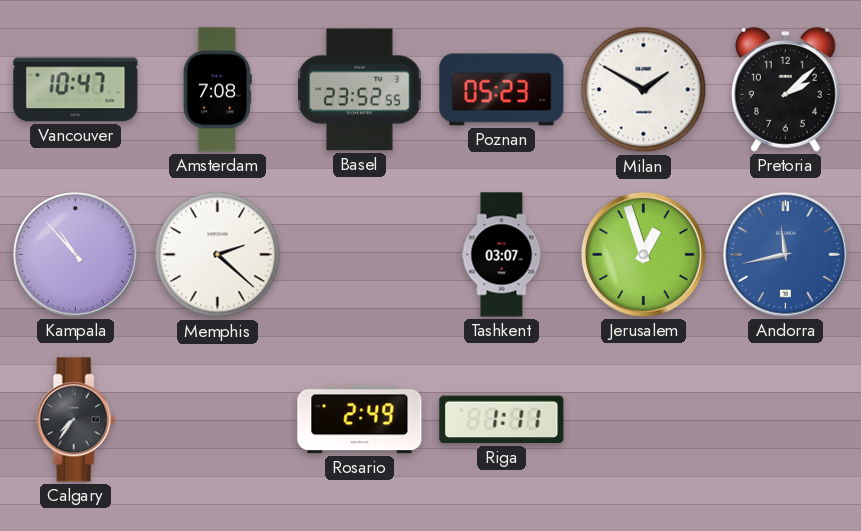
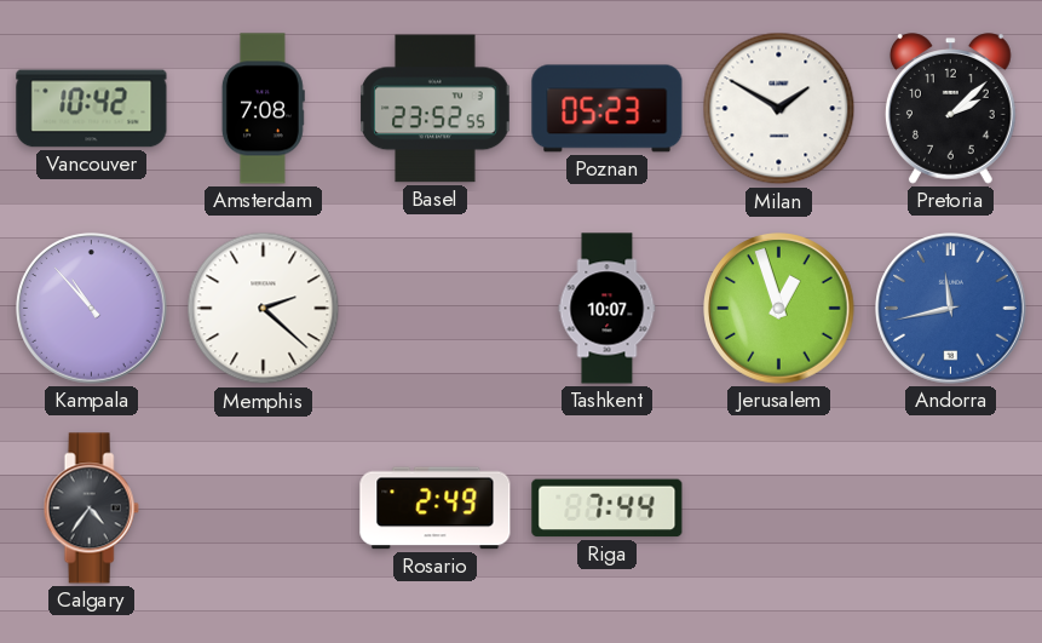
Vancouver: 10:47 -> 10:42 (92, 109)
Tashkent: 03:07 -> 10:07 (608, 309)
Calgary: 7:36 -> 4:36 (91, 509)
Riga: 1:11 -> 7:44 (608, 509)
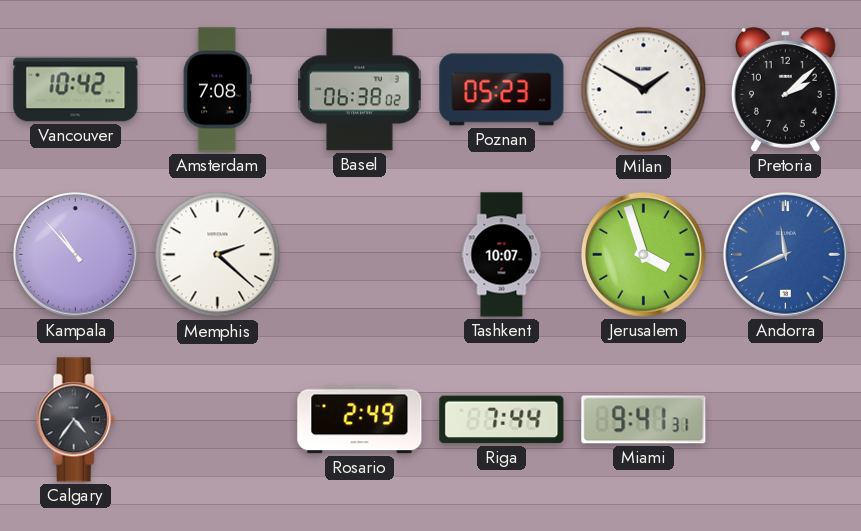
Basel: 23:52 -> 06:38 (360, 90)
Jerusalem: 12:57 -> 3:57 (644, 255)
Andorra: 11:43 -> 11:41 (786, 255)
Miami: none -> 9:41 (644, 420)
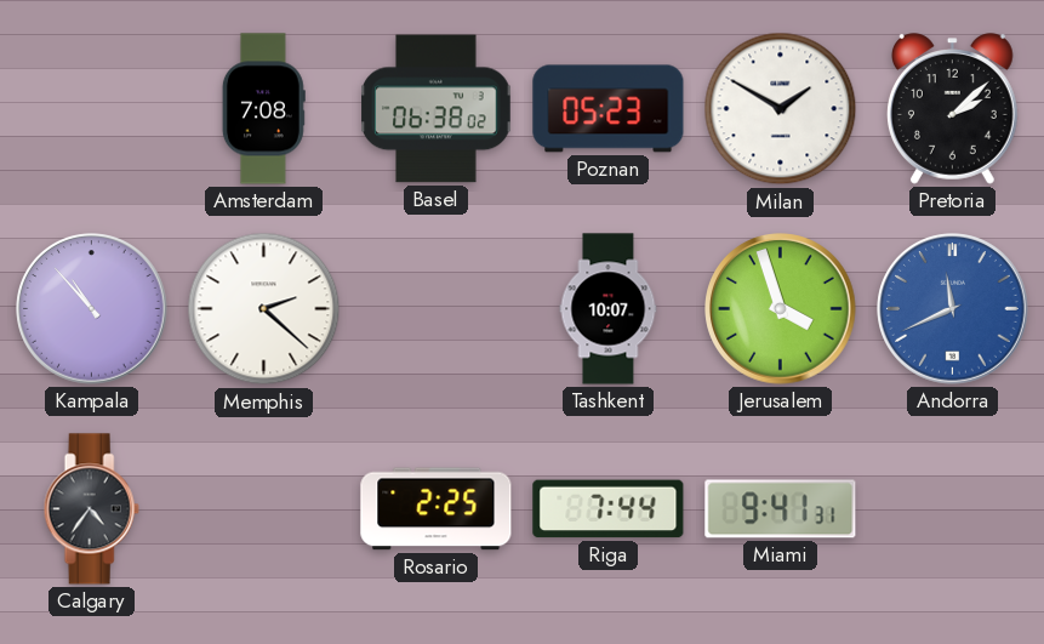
Vancouver: 10:42 -> none (76, 90)
Rosario: 2:49 -> 2:25 (437, 509)
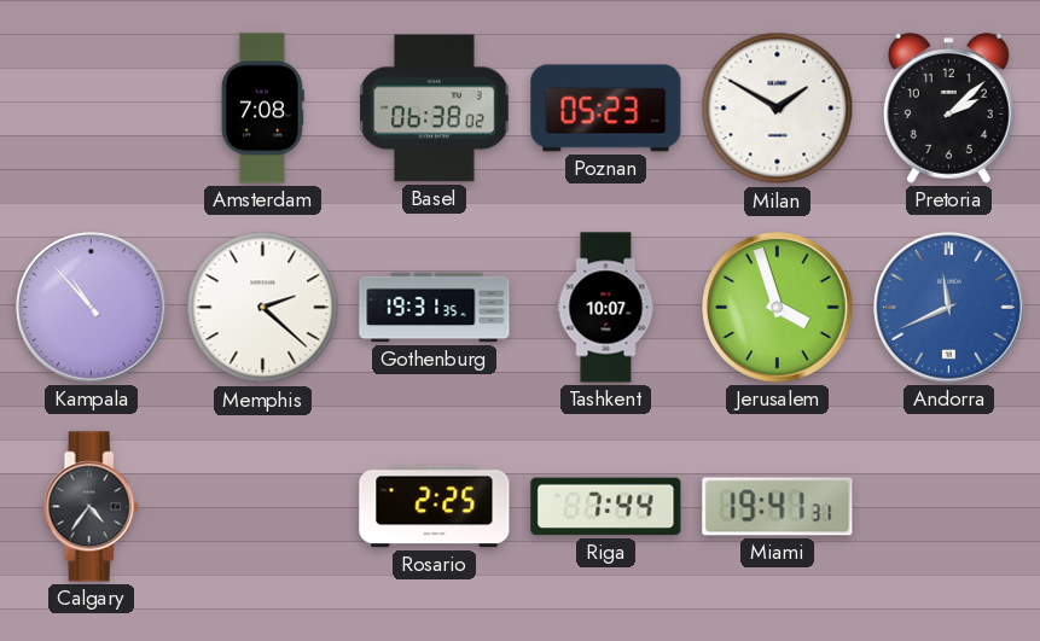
Gothenburg: none -> 19:31 (435, 308)
Miami: 9:41 -> 19:41 (778, 507)
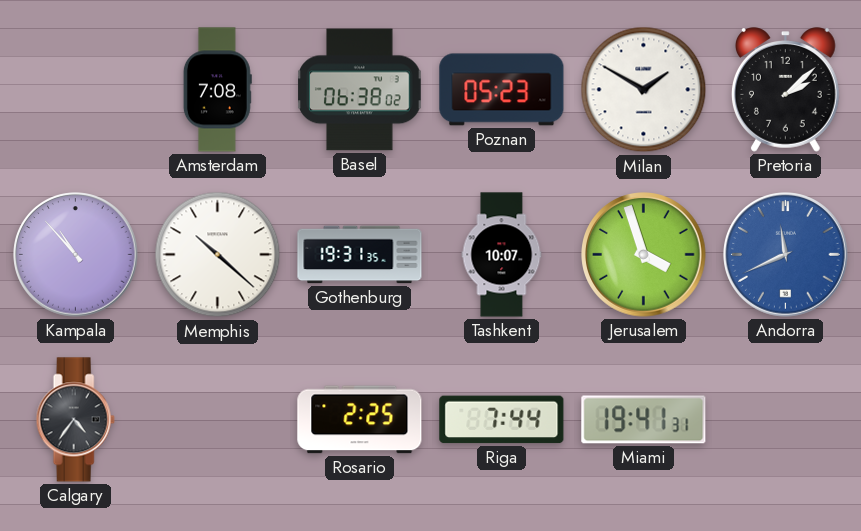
Memphis: 2:22 -> 10:22 (218, 255)
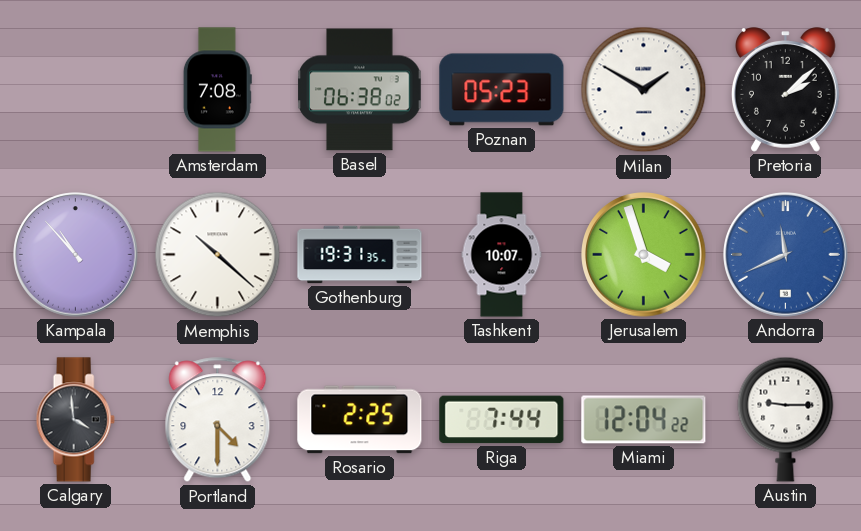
Calgary: 4:36 -> 3:59 (75, 420)
Portland: none -> 4:30 (218, 420)
Miami: 19:41 -> 12:04 (644, 420)
Austin: none -> 9:15 (786, 419)
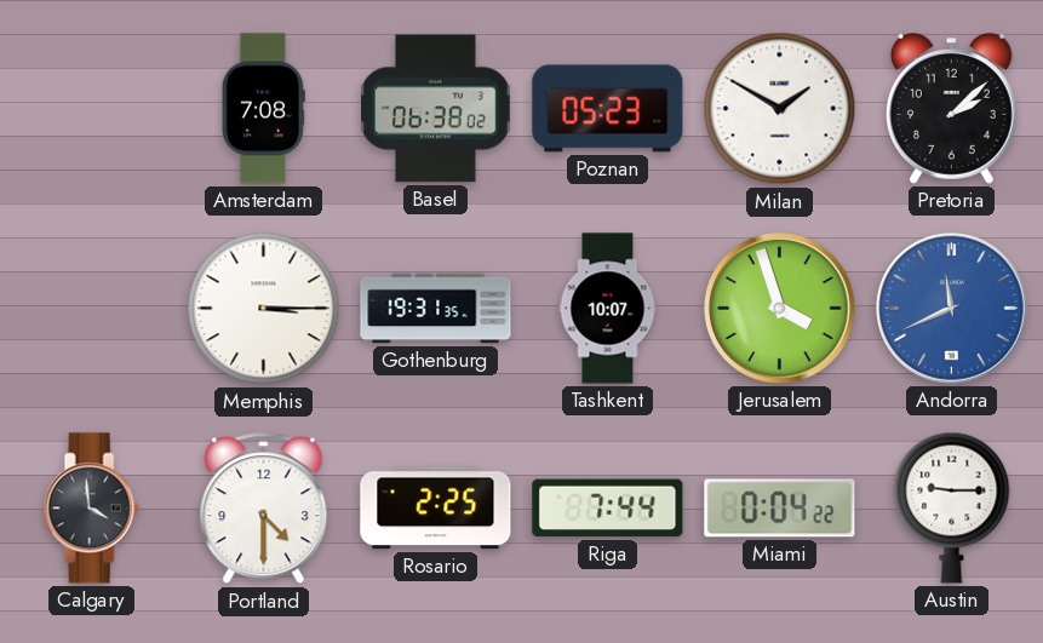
Kampala: 10:53 -> none (76, 255)
Memphis: 10:22 -> 3:15 (264, 309)
Miami: 12:04 -> 0:04 (780, 509)
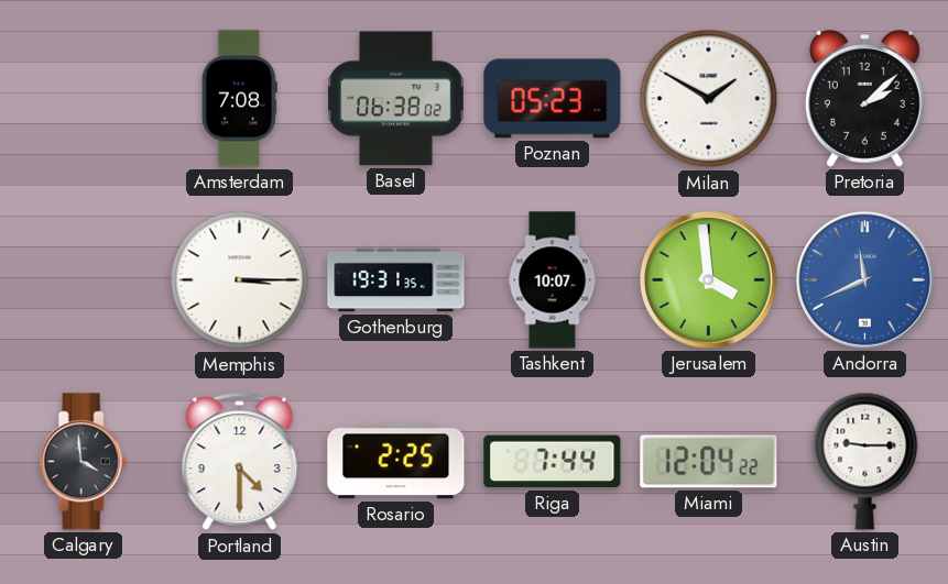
Jerusalem: 3:57 -> 3:59 (709, 280)
Miami: 0:04 -> 12:04 (709, 462)
